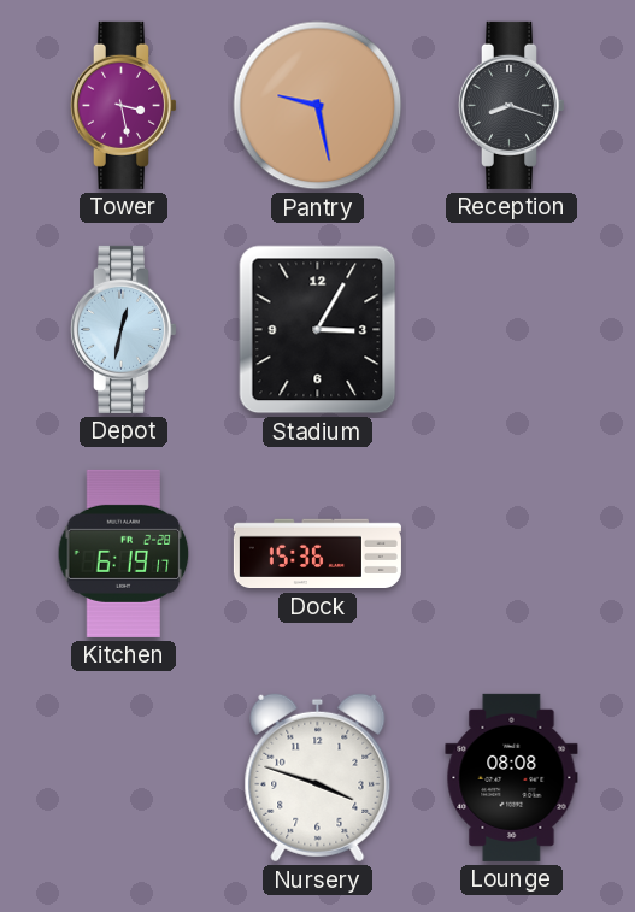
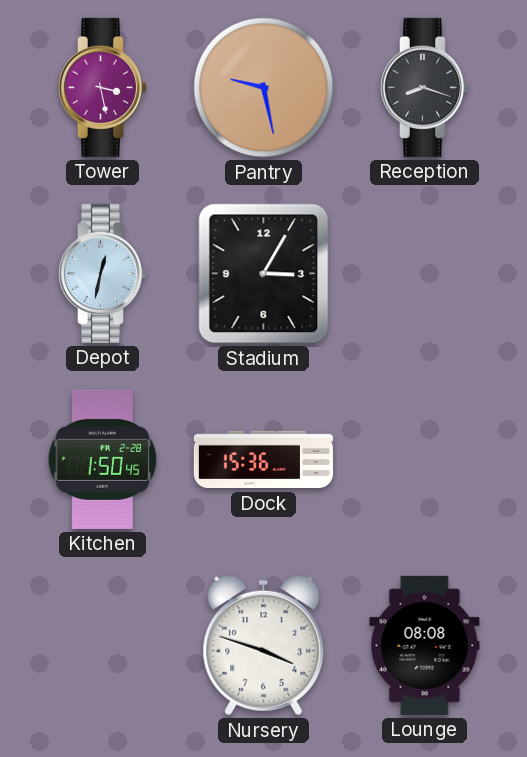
Kitchen: 6:19 -> 1:50 (103, 459)
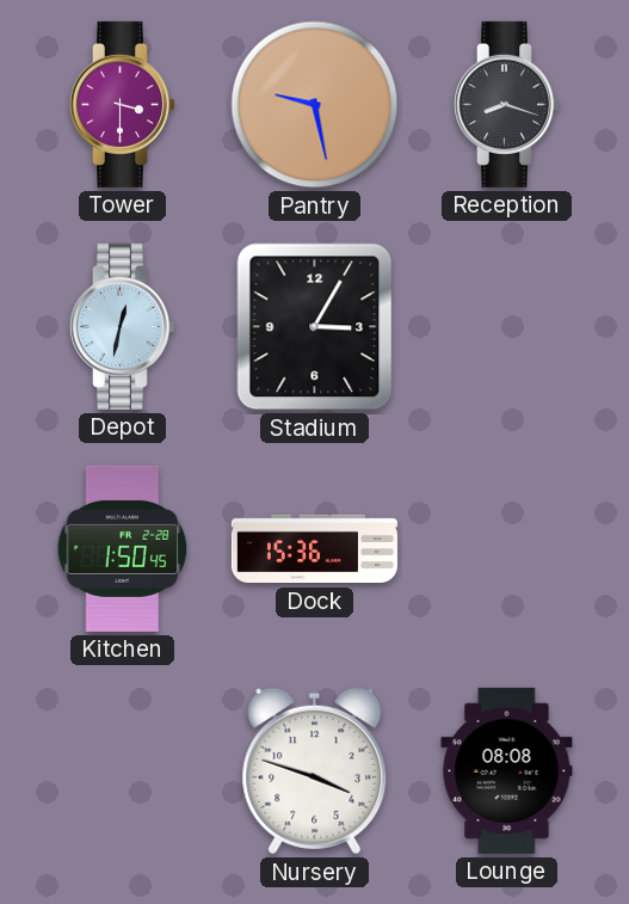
Tower: 3:28 -> 3:30 (122, 104)
